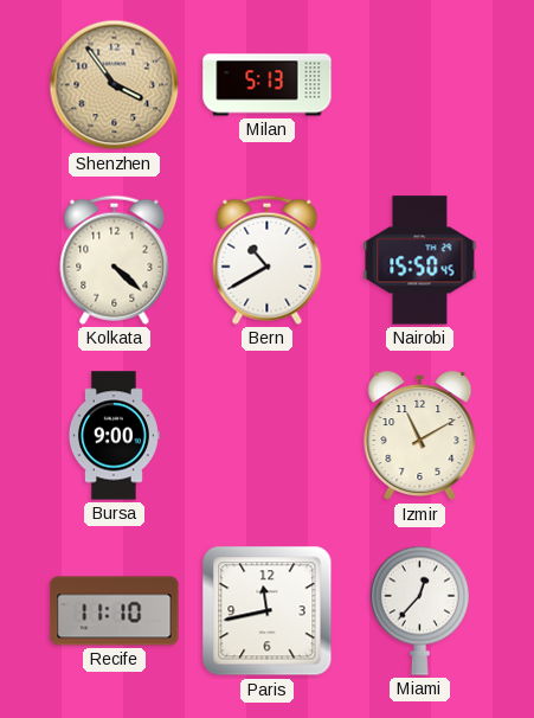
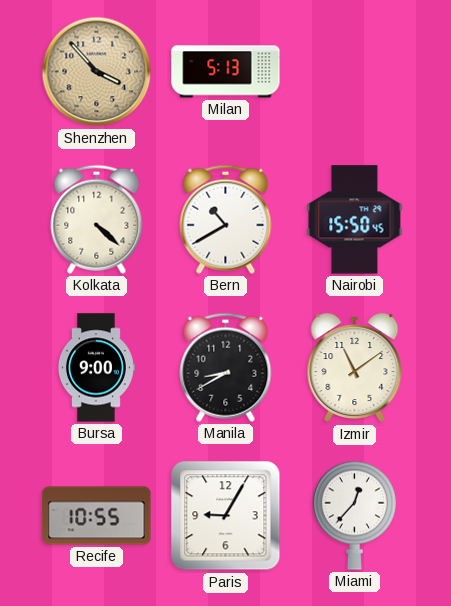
Shenzhen: 3:54 -> 3:53 (97, 72)
Manila: none -> 8:40 (226, 367)
Izmir: 11:10 -> 11:09 (355, 368)
Recife: 11:10 -> 10:55 (97, 516)
Paris: 11:43 -> 9:05 (226, 516)
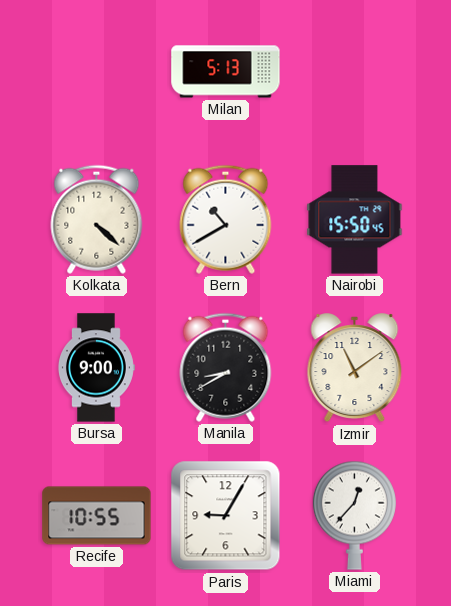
Shenzhen: 3:53 -> none (97, 72)
